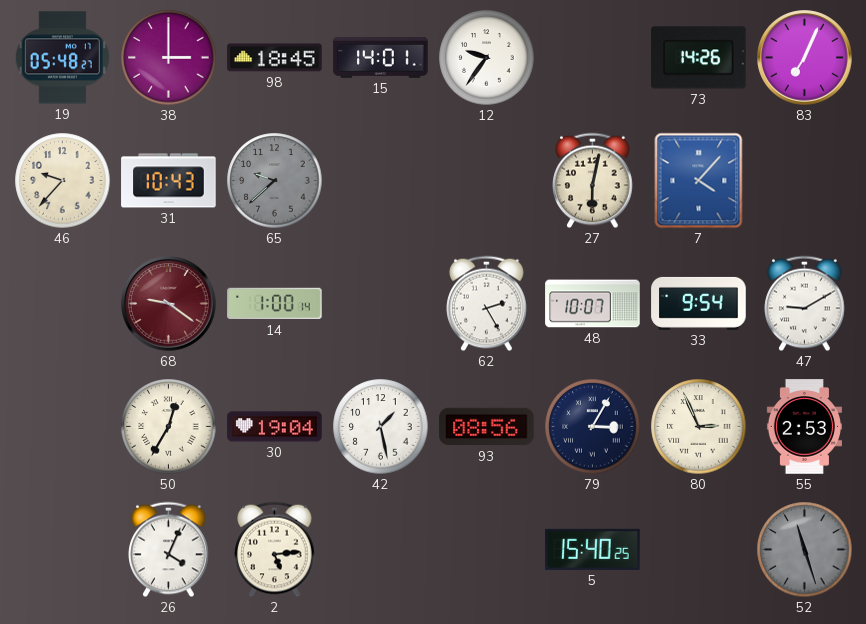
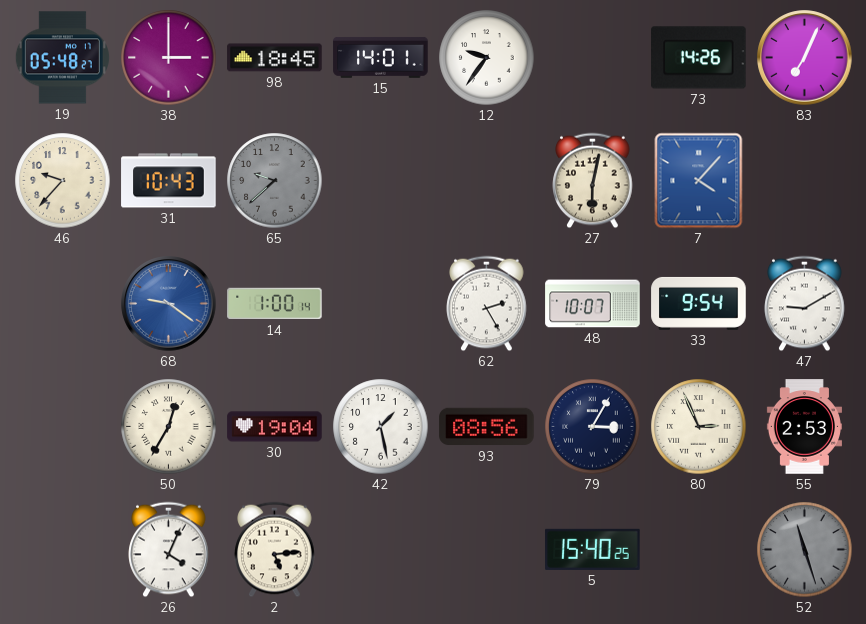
68 dial: burgundy -> blue (169, 304)
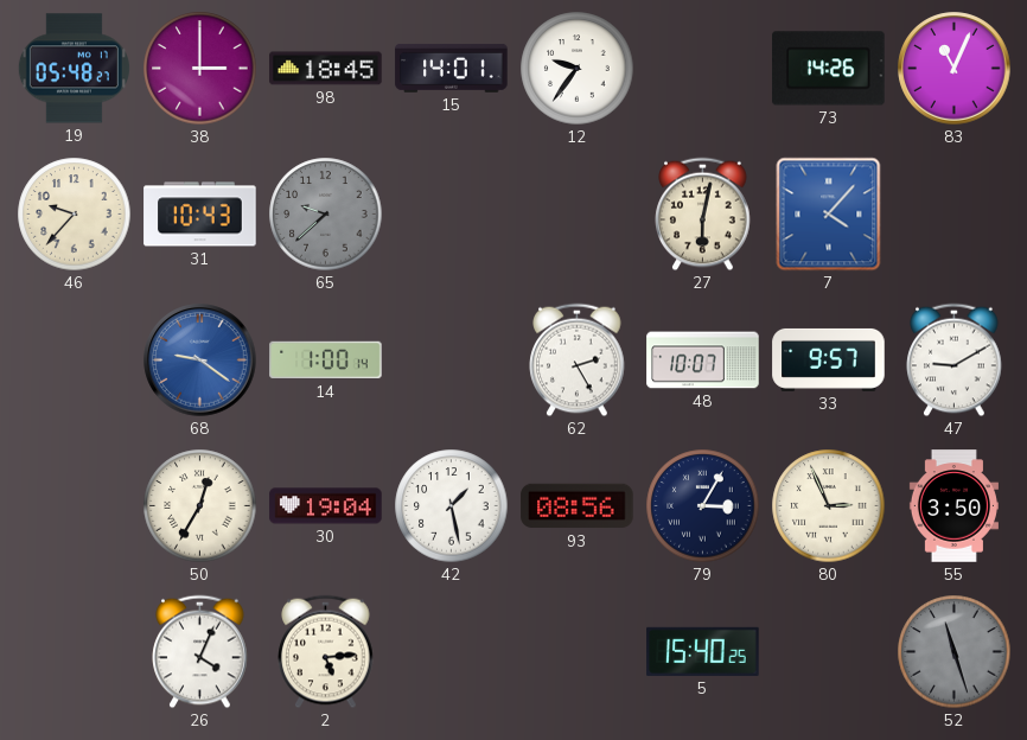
83: 7:04 -> 11:04 (955, 69)
33: 9:54 -> 9:57 (829, 359)
55: 2:53 -> 3:50 (953, 506)
